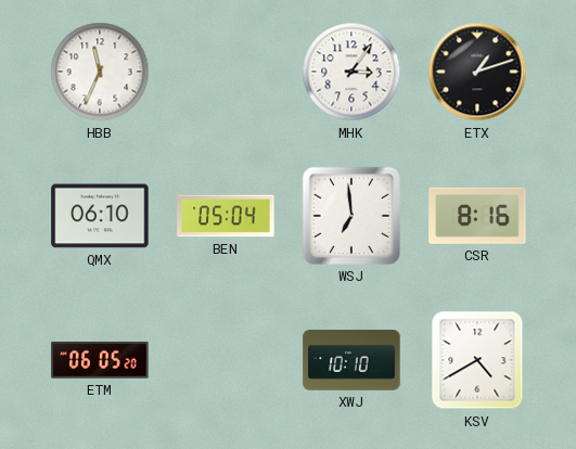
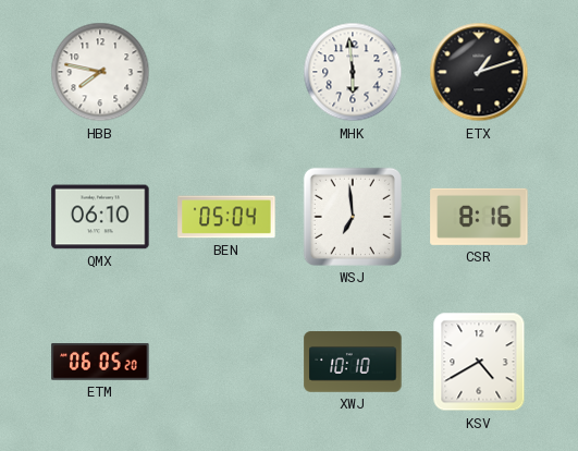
HBB: 11:34 -> 7:47 (100, 72)
MHK: 3:06 -> 5:59 (353, 72)
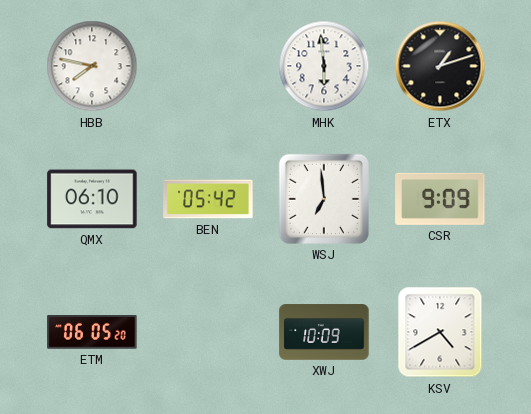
BEN: 05:04 -> 05:42 (208, 199)
CSR: 8:16 -> 9:09 (440, 199)
XWJ: 10:10 -> 10:09 (324, 332)
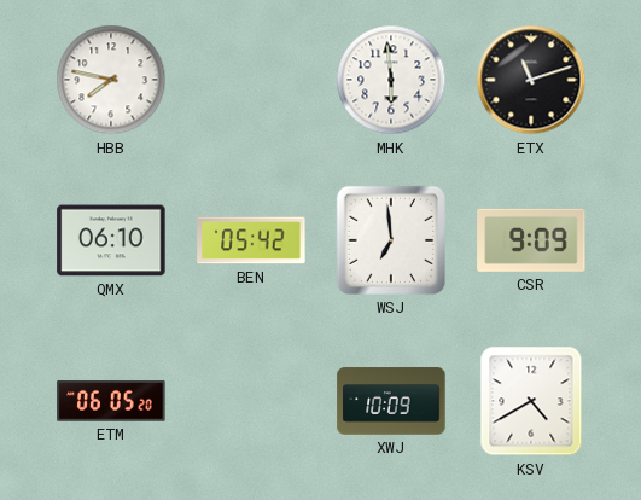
ETX: 1:12 -> 11:12 (531, 80)
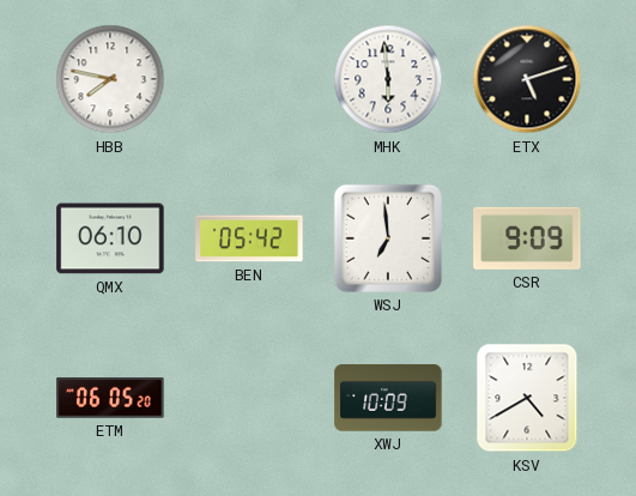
ETX: 11:12 -> 5:12 (527, 79)
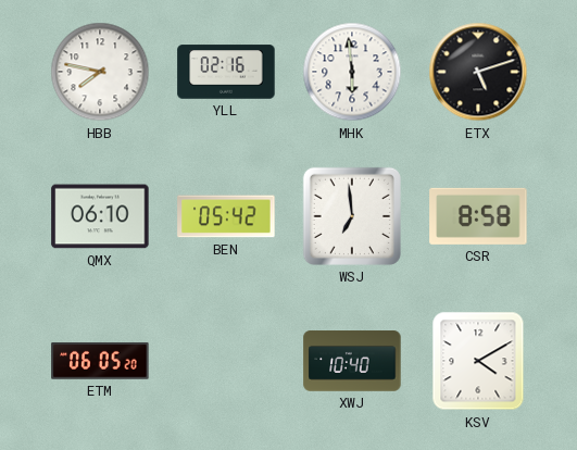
YLL: none -> 02:16 (226, 72)
CSR: 9:09 -> 8:58 (478, 216)
XWJ: 10:09 -> 10:40 (352, 361)
KSV: 4:40 -> 4:10 (478, 361)
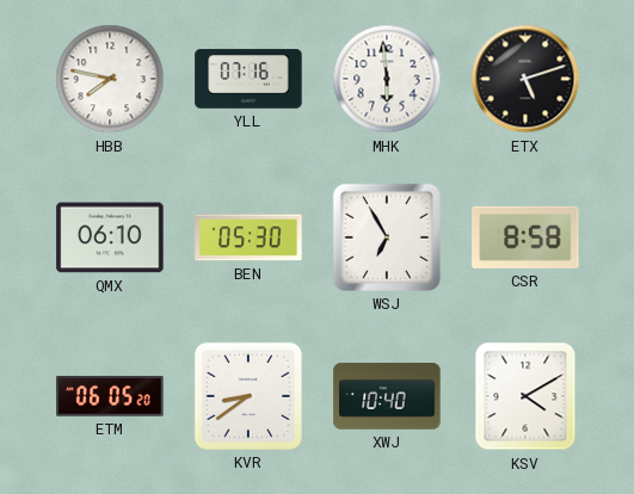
YLL: 02:16 -> 07:16 (248, 79)
BEN: 05:42 -> 05:30 (248, 237)
WSJ: 6:59 -> 6:55 (387, 237)
KVR: none -> 8:39 (248, 396)
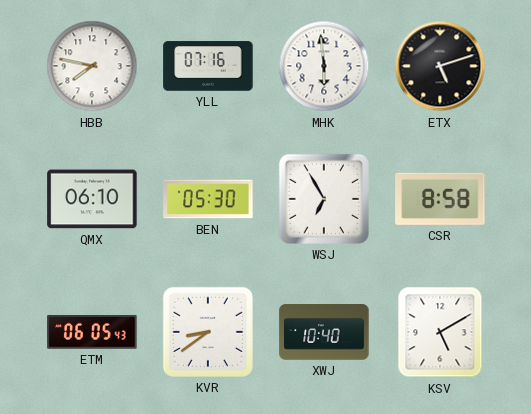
ETM: 06:05:20 -> 06:05:43 (92, 333)
KSV: 4:10 -> 5:10 (440, 332)
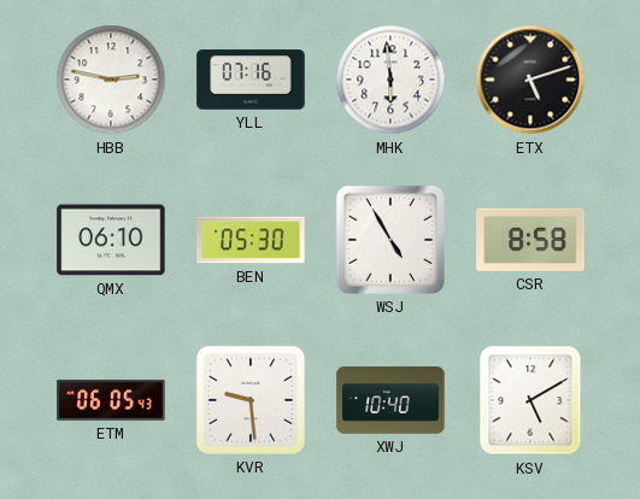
HBB: 7:47 -> 2:47 (111, 80)
WSJ: 6:55 -> 4:55 (391, 240)
KVR: 8:39 -> 9:29 (251, 400)
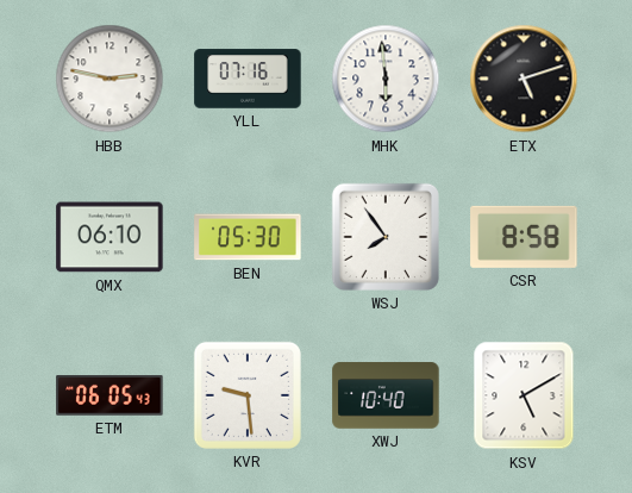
WSJ: 4:55 -> 7:54 (386, 237)
